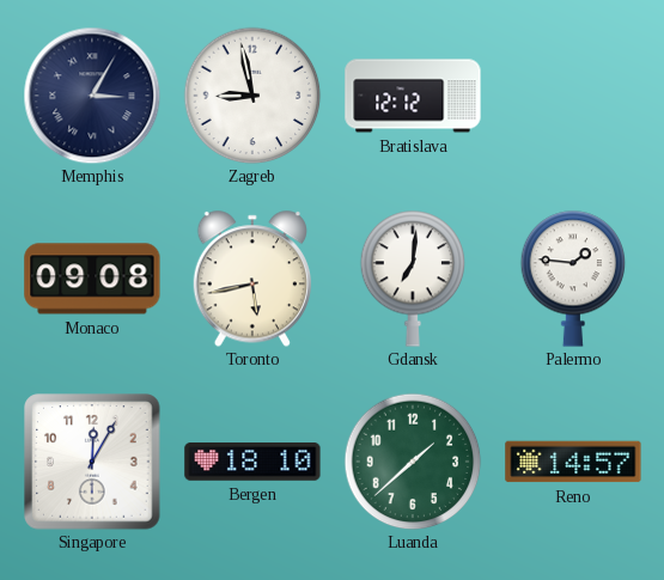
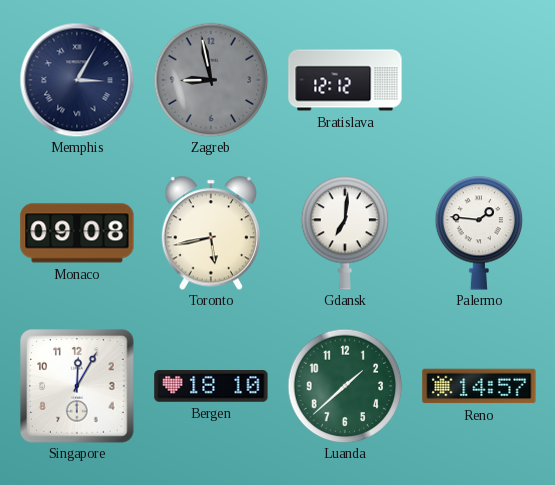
Zagreb dial: white -> grey (211, 80)
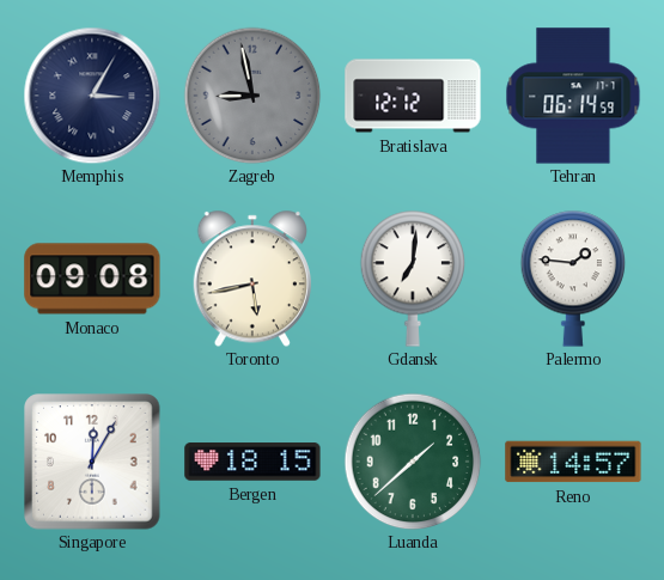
Tehran: none -> 06:14 (573, 96)
Bergen: 18:10 -> 18:15 (252, 462)
